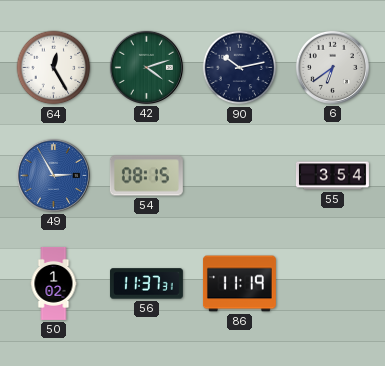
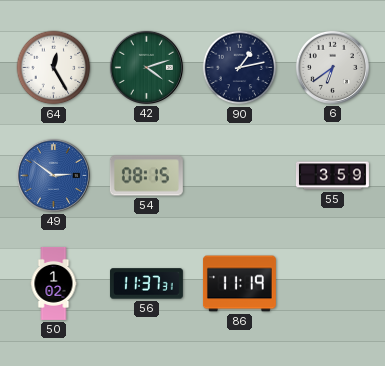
90: 10:13 -> 1:13 (240, 68)
49: 2:55 -> 2:51 (53, 175)
55: 3:54 -> 3:59 (332, 176)
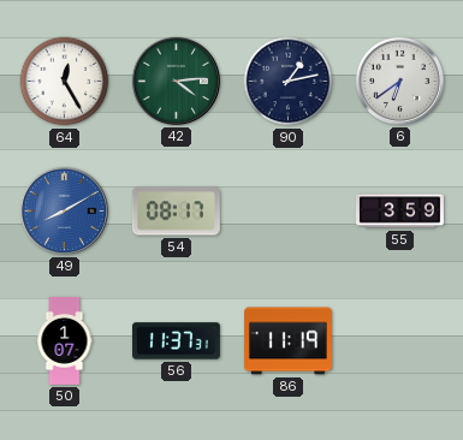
42: 4:12 -> 4:14 (176, 81)
49: 2:51 -> 8:10 (64, 210)
54: 08:15 -> 08:17 (176, 212)
50: 1:02 -> 1:07 (65, 340)
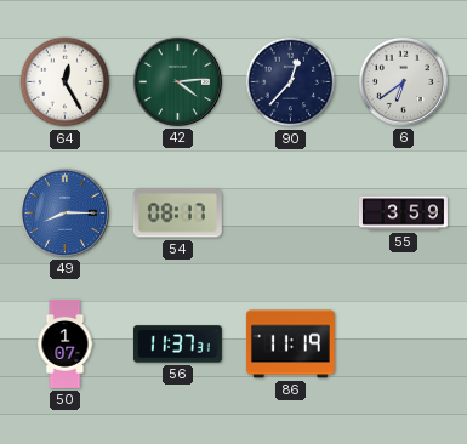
90: 1:13 -> 12:37 (291, 82)
49: 8:10 -> 8:15 (64, 212)
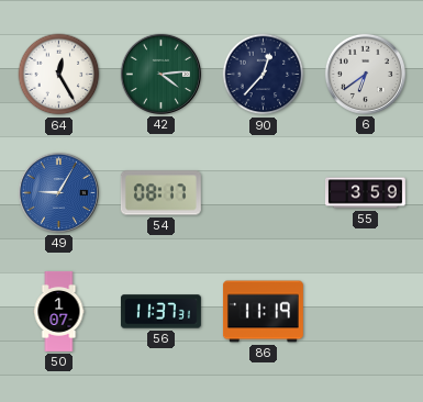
49: 8:15 -> 9:05 (58, 192)
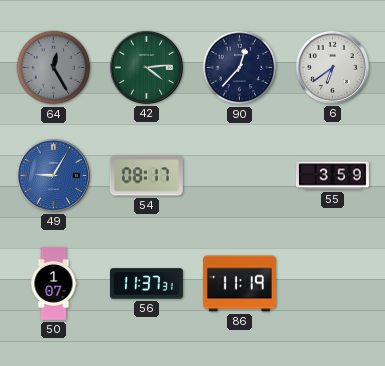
64 dial: white -> grey (54, 68)
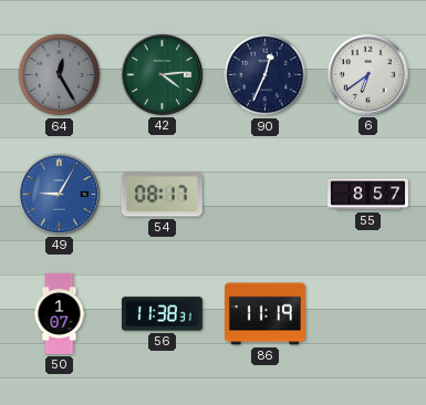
90: 12:37 -> 12:34 (266, 75)
55: 3:59 -> 8:57 (367, 195)
56: 11:37 -> 11:38 (162, 314)
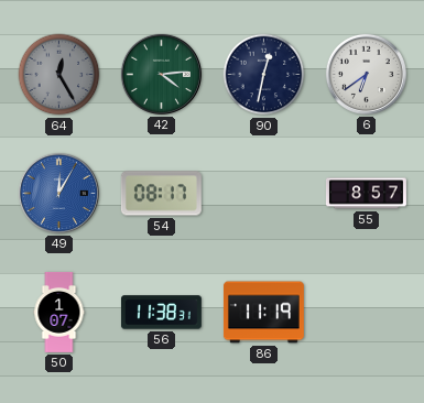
90: 12:34 -> 12:32 (264, 75)
49: 9:05 -> 12:05 (58, 193)
